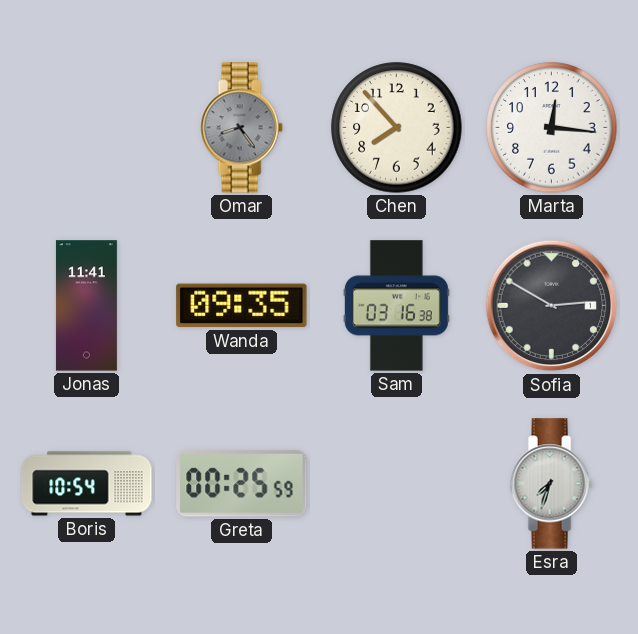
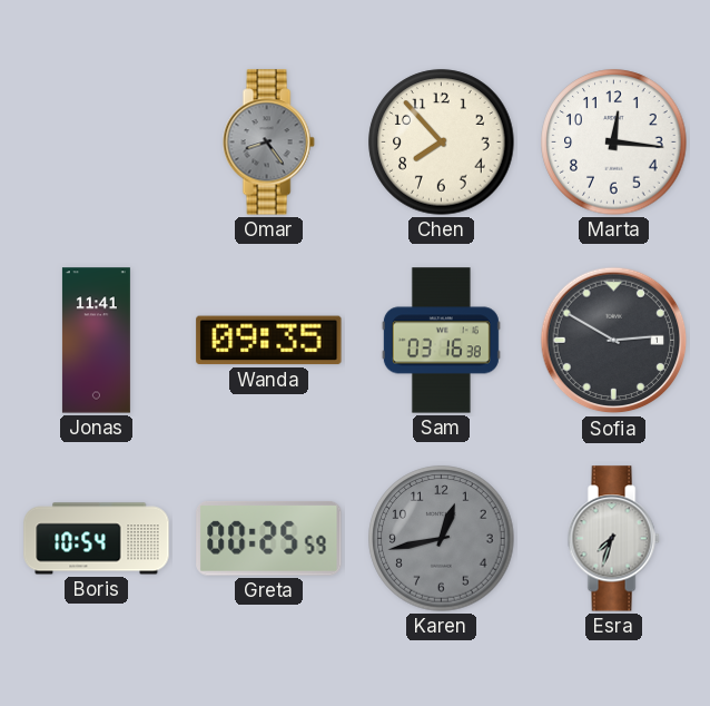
Karen: none -> 12:43 (442, 539)
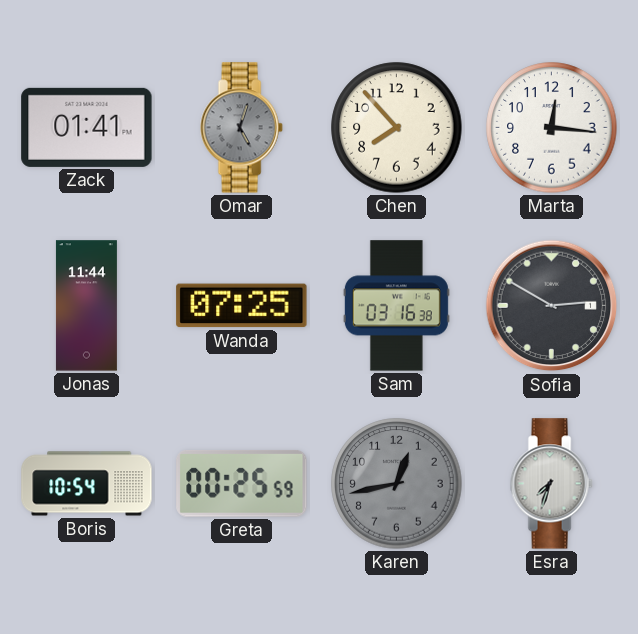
Zack: none -> 01:41 (87, 127)
Omar: 8:24 -> 5:03 (241, 128)
Jonas: 11:41 -> 11:44 (86, 306)
Wanda: 09:35 -> 07:25 (242, 306)
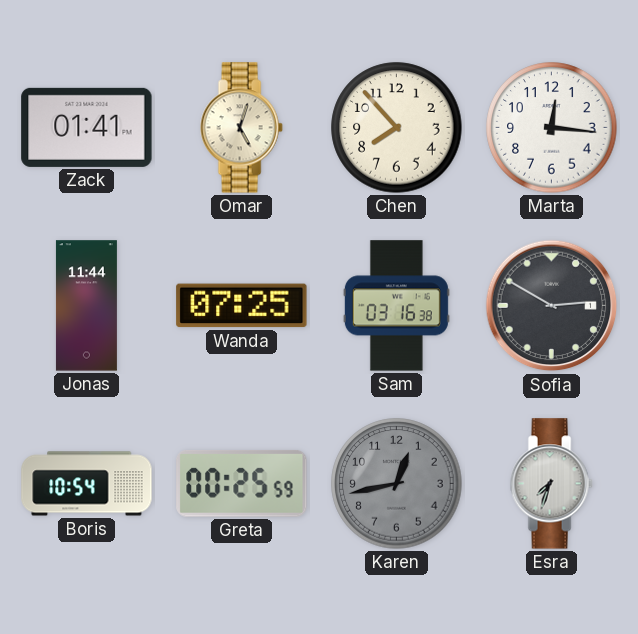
Omar dial: grey -> cream (241, 128)
